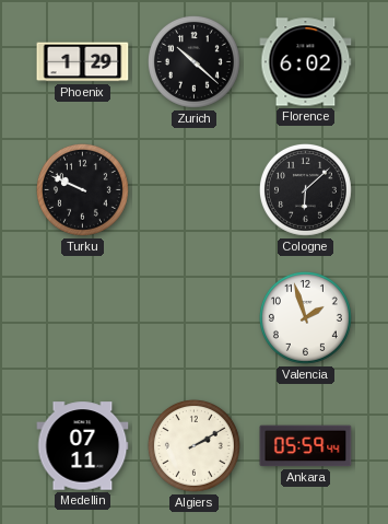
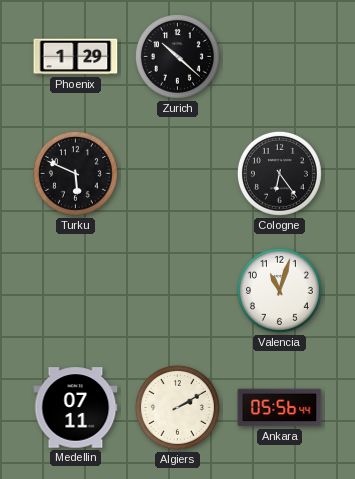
Florence: 6:02 -> none (306, 62)
Turku: 9:49 -> 5:49 (75, 173)
Cologne: 6:08 -> 6:24 (279, 173)
Valencia: 1:57 -> 11:03 (279, 290)
Ankara: 05:59 -> 05:56 (280, 408)
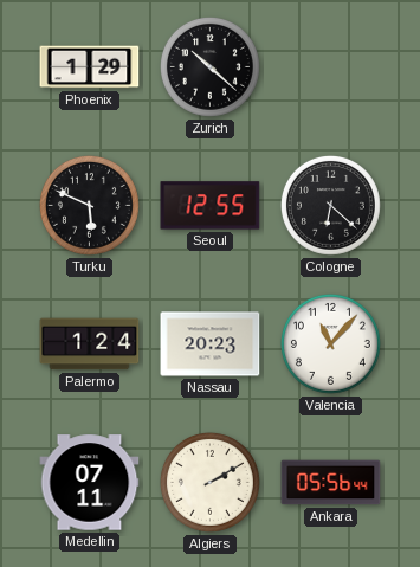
Seoul: none -> 12:55 (211, 206)
Cologne: 6:24 -> 6:22 (330, 205)
Palermo: none -> 1:24 (90, 344)
Nassau: none -> 20:23 (211, 344)
Valencia: 11:03 -> 11:07 (330, 343)
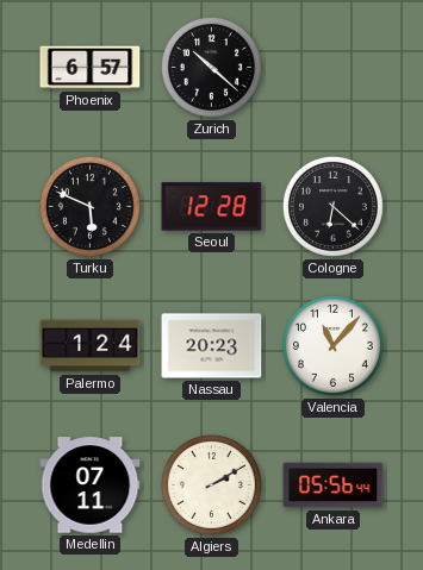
Phoenix: 1:29 -> 6:57 (91, 68)
Seoul: 12:55 -> 12:28 (212, 207)
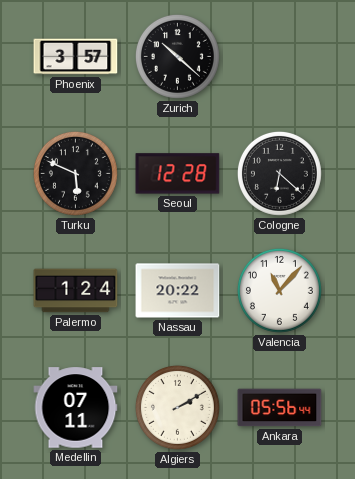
Phoenix: 6:57 -> 3:57 (76, 57)
Nassau: 20:23 -> 20:22 (178, 291)
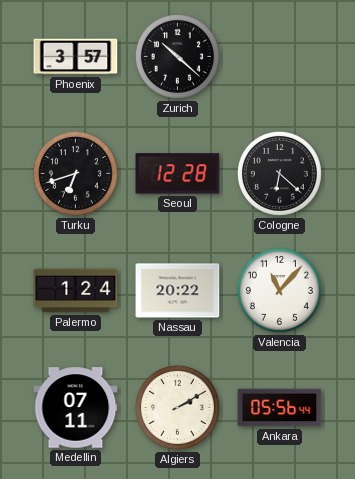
Turku: 5:49 -> 6:42 (75, 173)
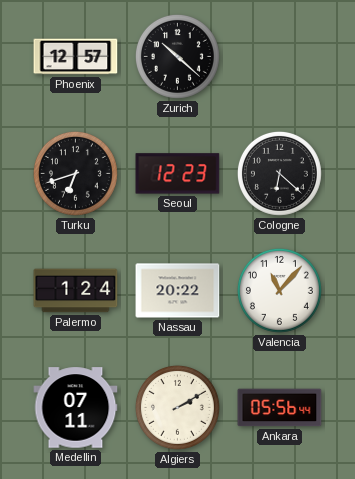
Phoenix: 3:57 -> 12:57 (76, 57)
Seoul: 12:28 -> 12:23 (178, 174)
